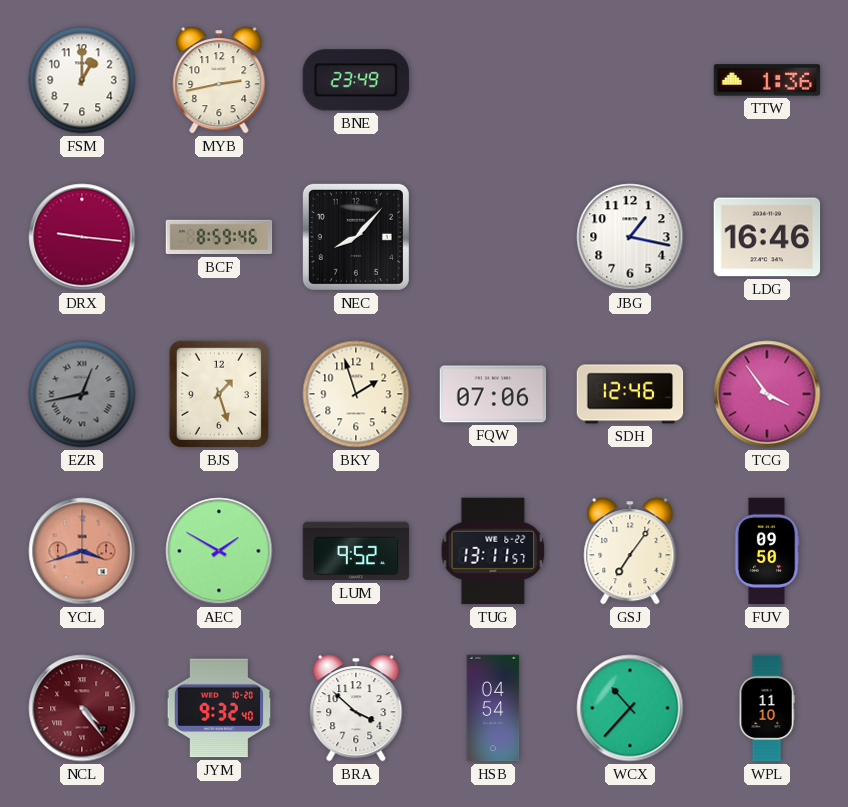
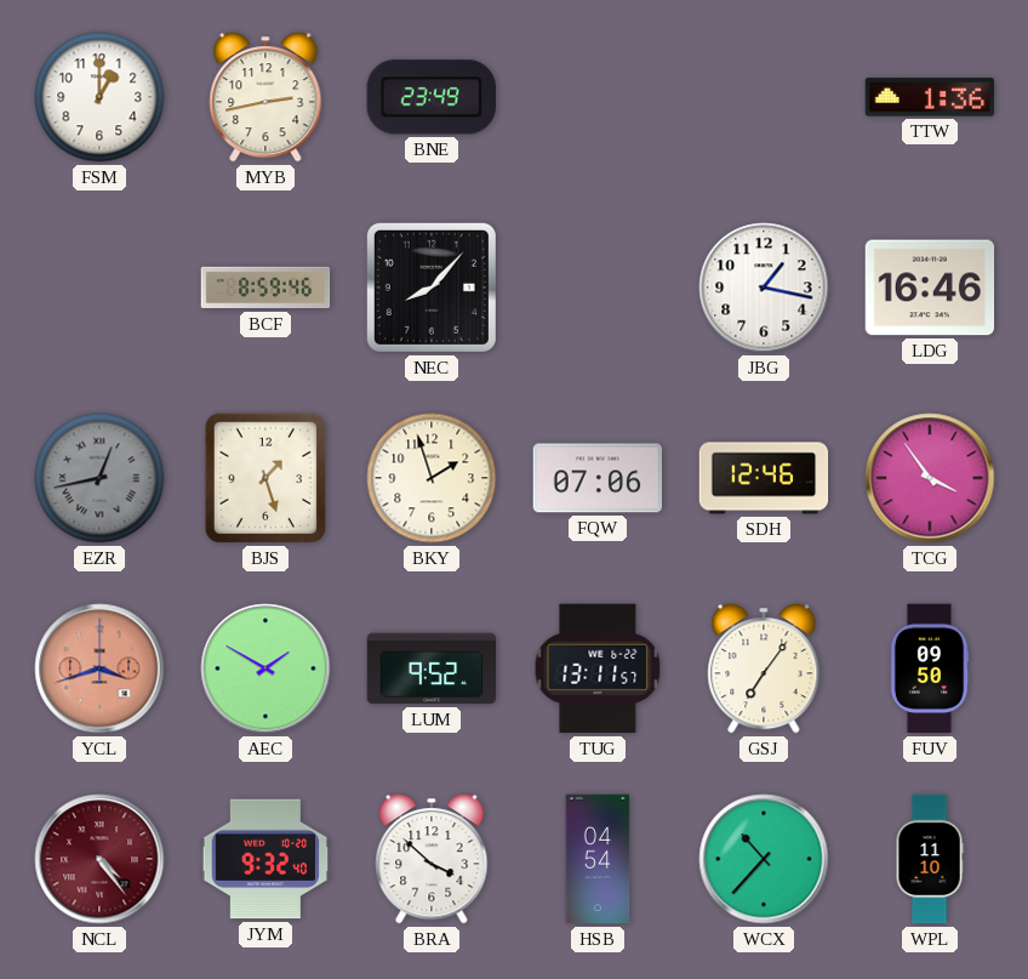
DRX: 9:16 -> none (82, 237)
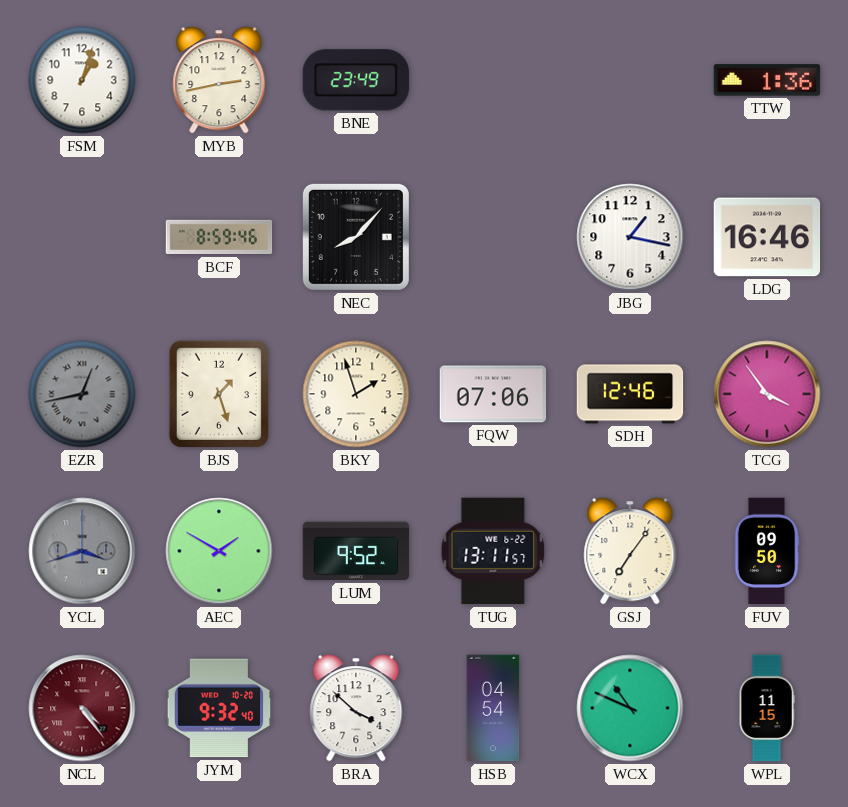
FSM: 1:00 -> 1:03 (82, 80)
YCL dial: salmon -> grey (82, 551)
WCX: 10:37 -> 10:49 (630, 708)
WPL: 11:10 -> 11:15 (767, 708)
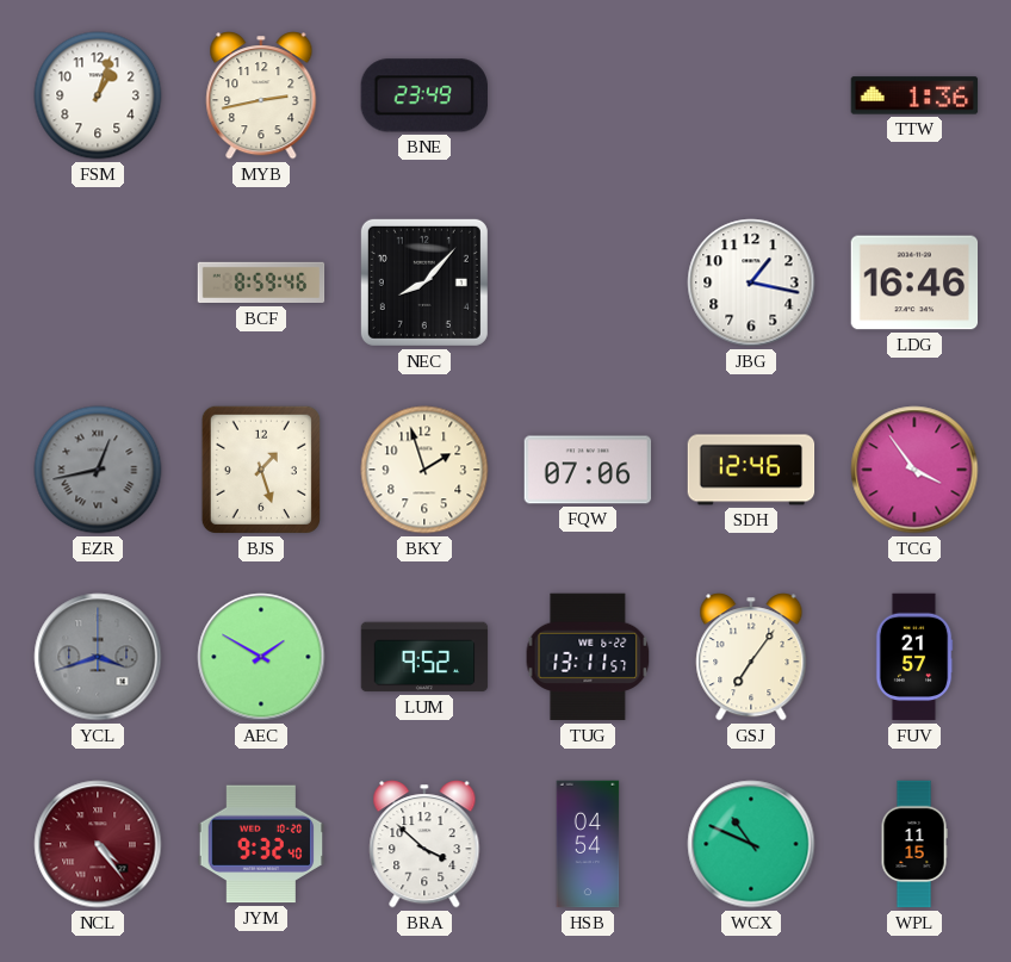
FUV: 09:50 -> 21:57 (914, 657)
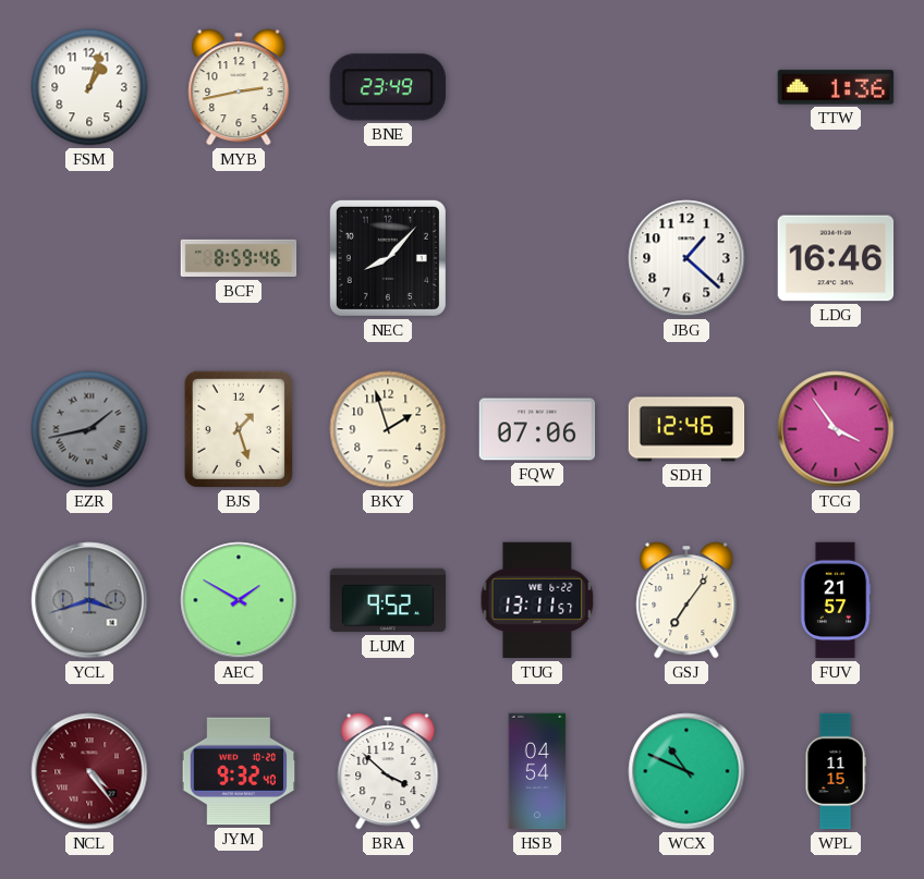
JBG: 1:17 -> 1:22 (686, 258)
EZR: 12:43 -> 1:43 (89, 429)
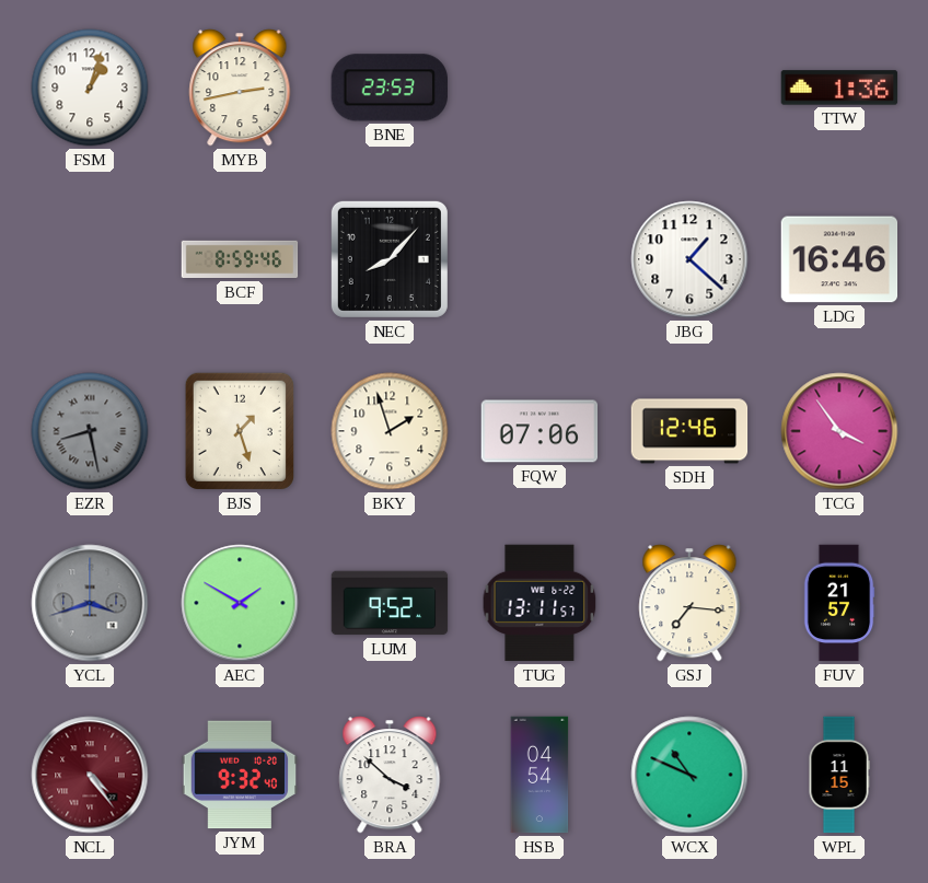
BNE: 23:49 -> 23:53 (388, 88)
EZR: 1:43 -> 8:28 (90, 431)
GSJ: 7:06 -> 7:16 (689, 603)
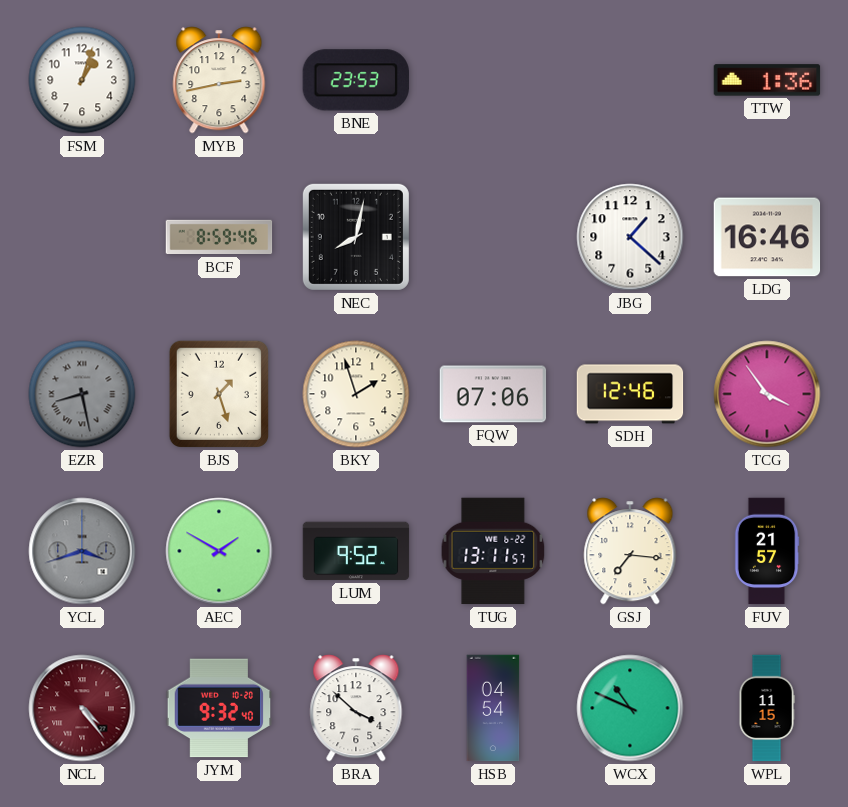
NEC: 8:07 -> 8:02 (356, 237)
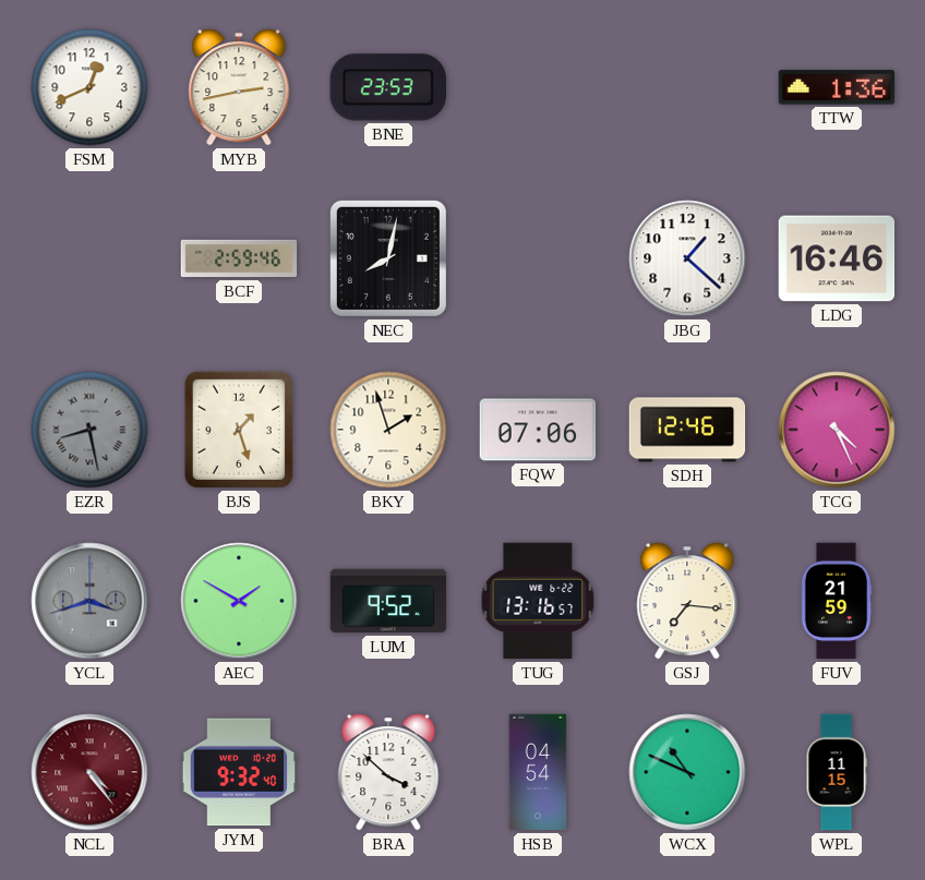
FSM: 1:03 -> 12:41 (89, 87)
BCF: 8:59 -> 2:59 (239, 258)
TCG: 3:54 -> 4:26 (837, 430)
TUG: 13:11 -> 13:16 (538, 601)
FUV: 21:57 -> 21:59 (837, 601)
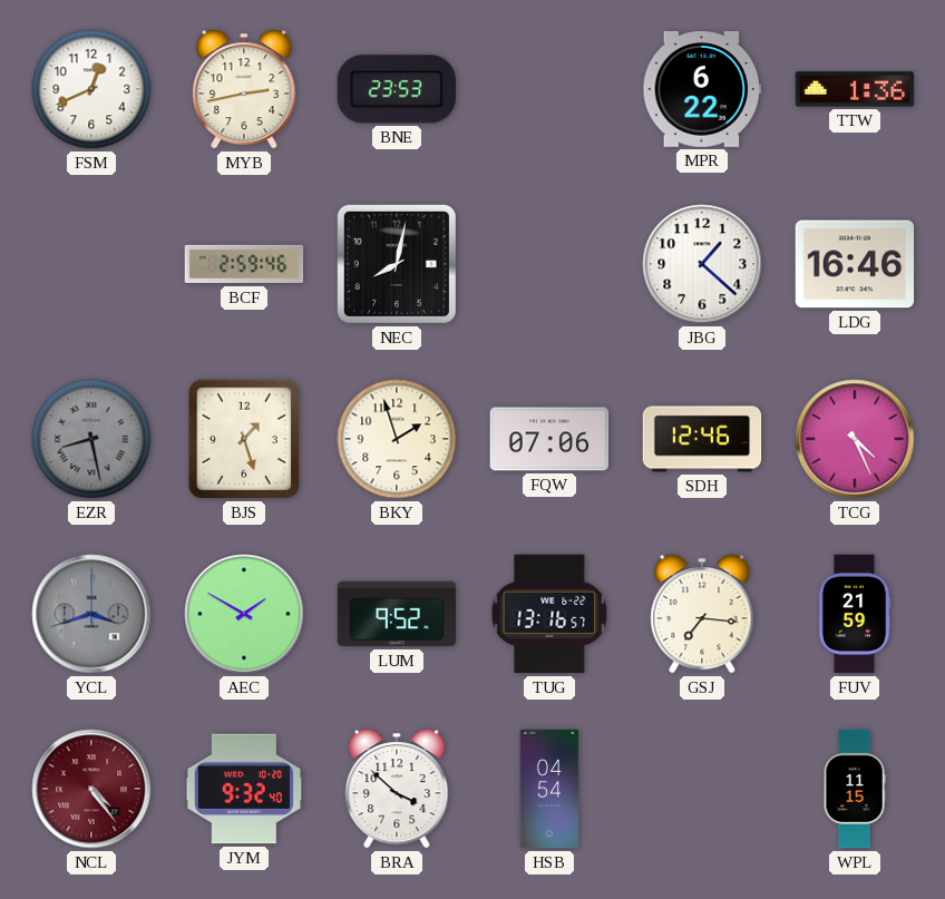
MPR: none -> 6:22 (702, 89)
WCX: 10:49 -> none (687, 772)
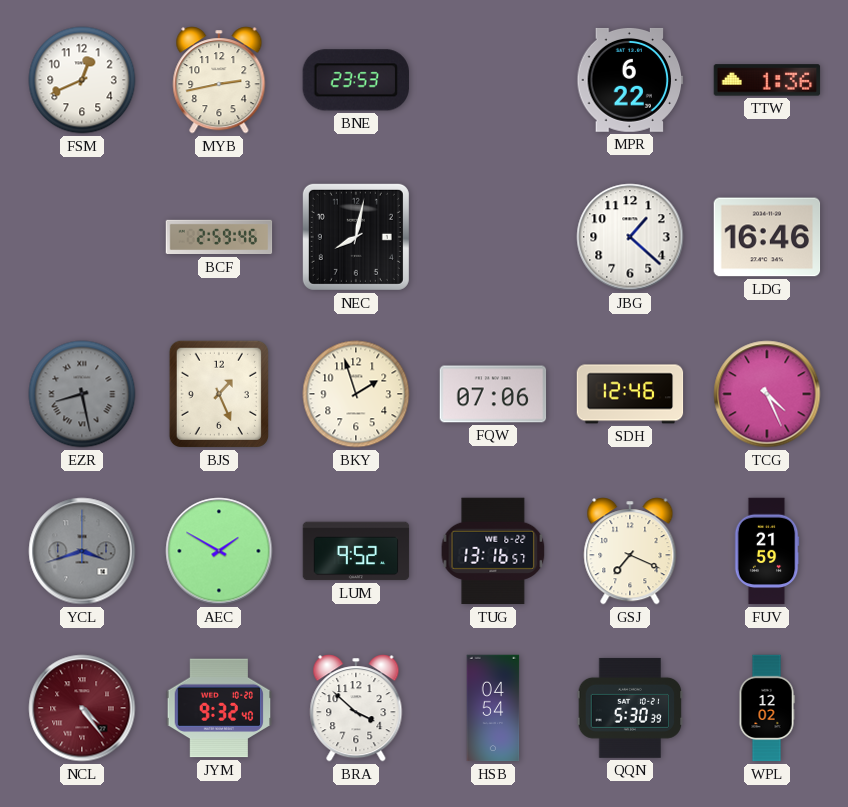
BJS: 1:27 -> 1:26 (219, 394)
GSJ: 7:16 -> 7:19 (630, 551)
QQN: none -> 5:30 (630, 708)
WPL: 11:15 -> 12:02 (767, 708)
